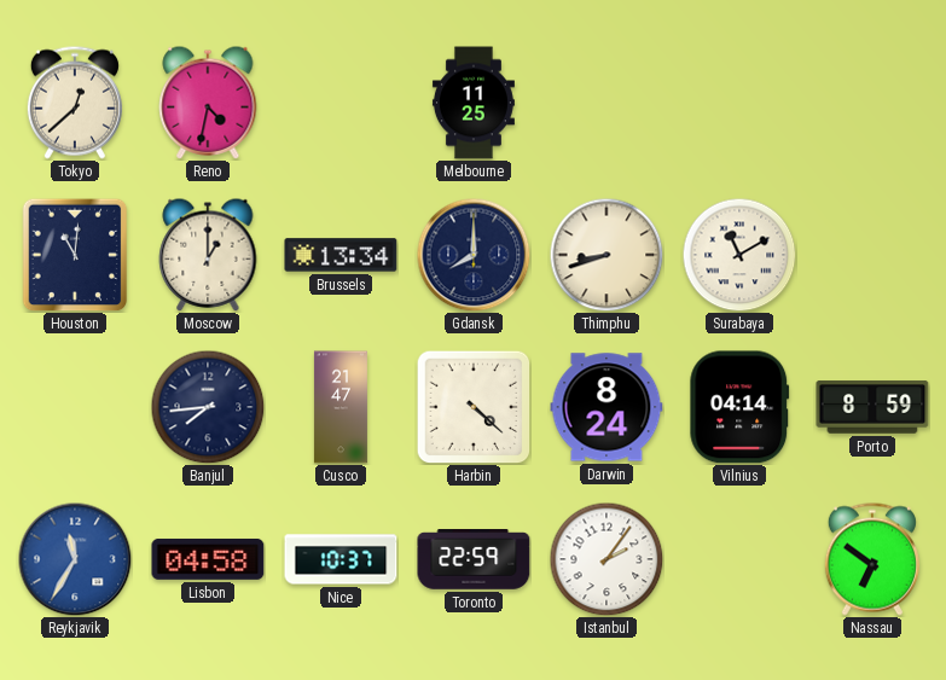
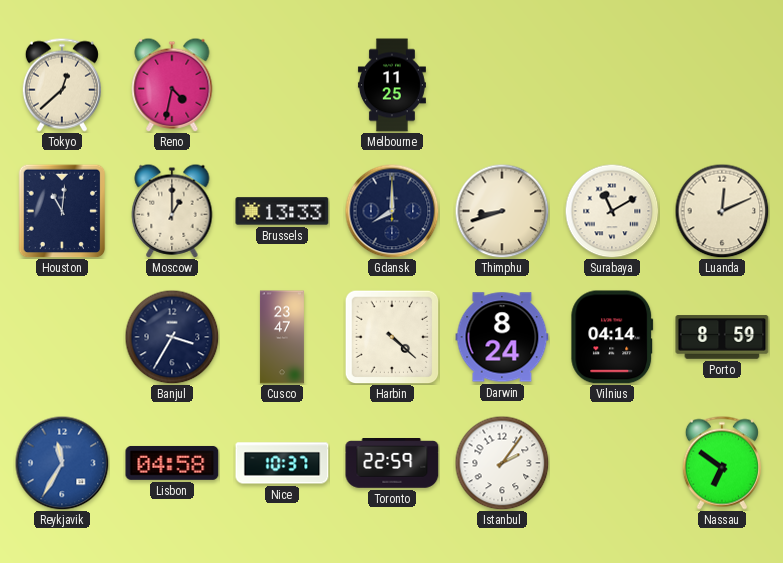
Brussels: 13:34 -> 13:33 (282, 211)
Luanda: none -> 12:11 (722, 211)
Banjul: 7:44 -> 3:35 (172, 337)
Cusco: 21:47 -> 23:47 (282, 337)
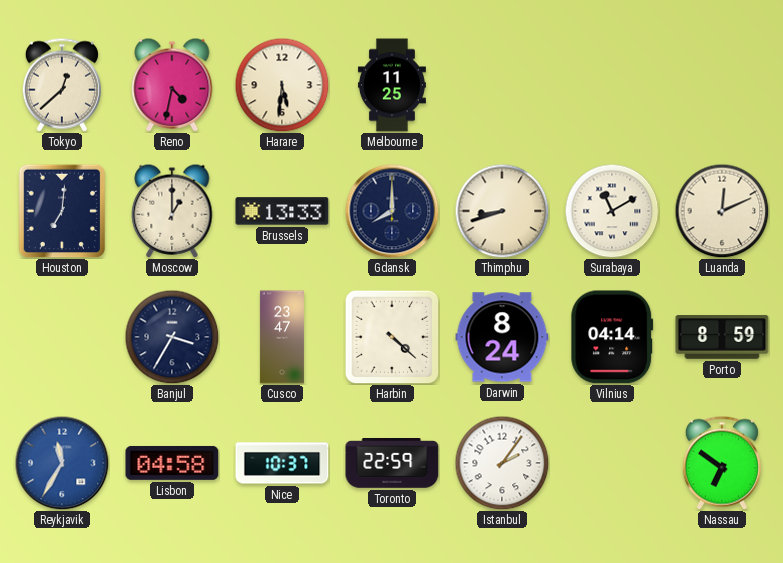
Harare: none -> 5:31 (282, 85)
Houston: 11:01 -> 7:01 (62, 211)
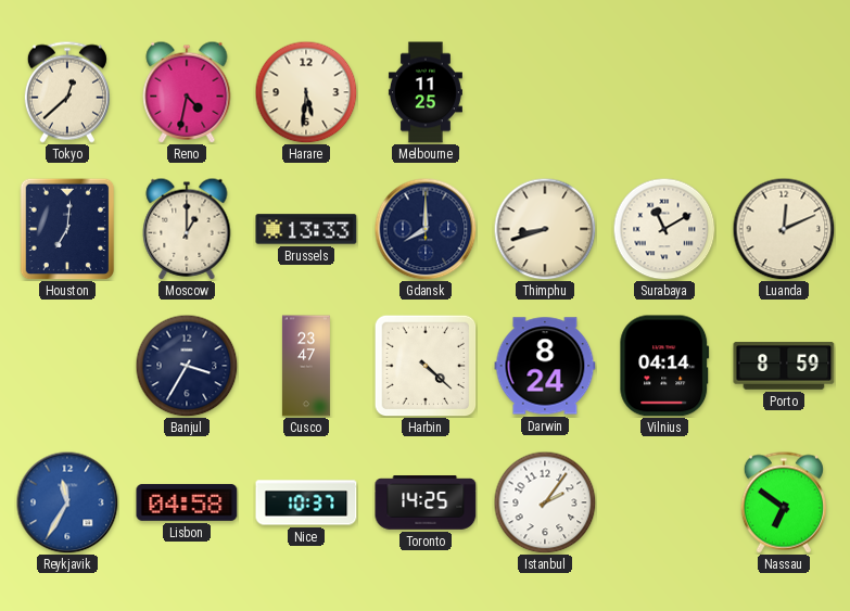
Toronto: 22:59 -> 14:25 (426, 504)
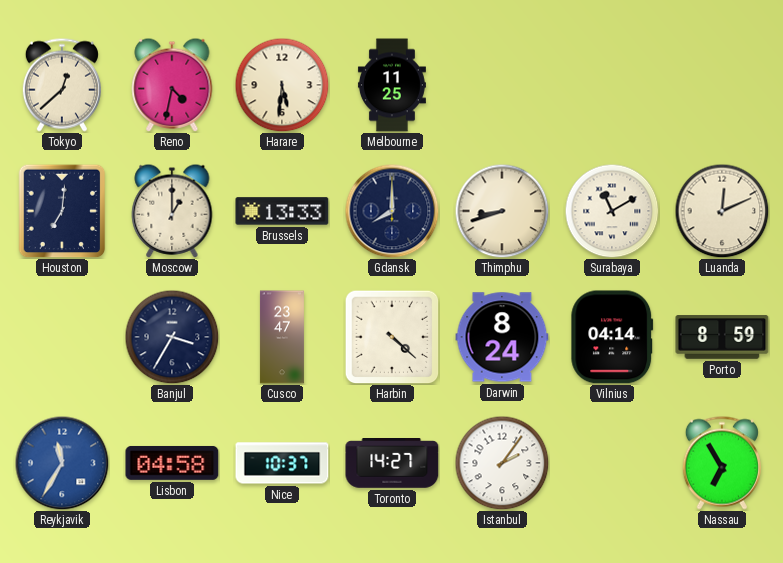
Toronto: 14:25 -> 14:27 (392, 464)
Nassau: 6:51 -> 6:55 (722, 463)
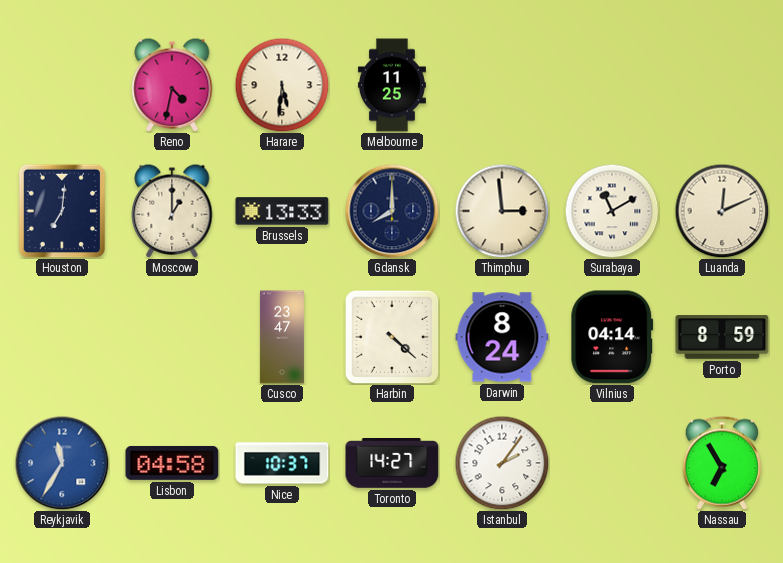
Tokyo: 12:38 -> none (62, 85)
Thimphu: 8:42 -> 2:59 (502, 211)
Banjul: 3:35 -> none (172, 337)
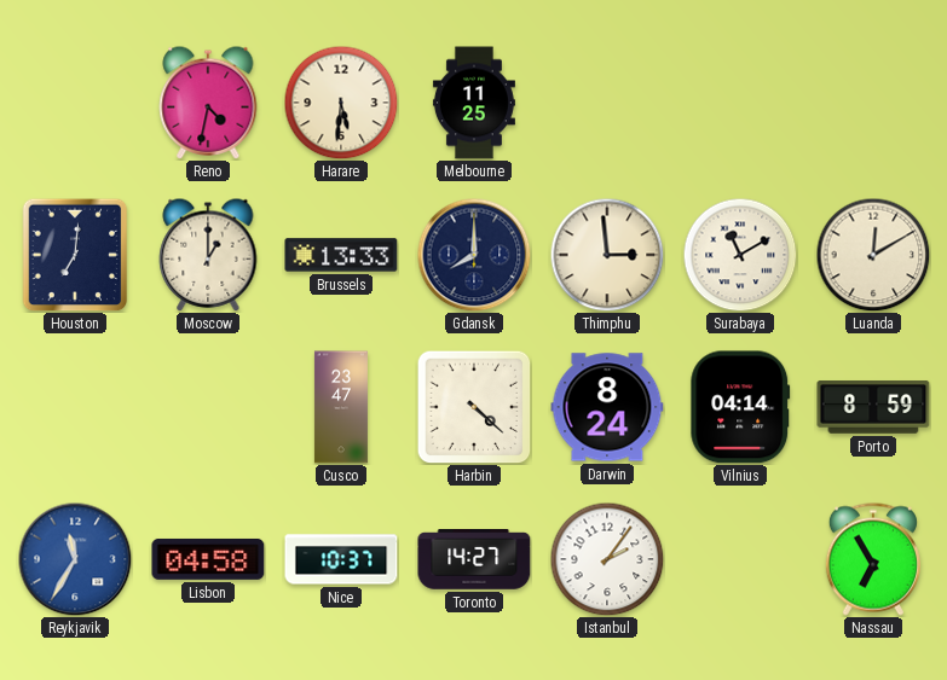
Luanda: 12:11 -> 12:10 (873, 255)
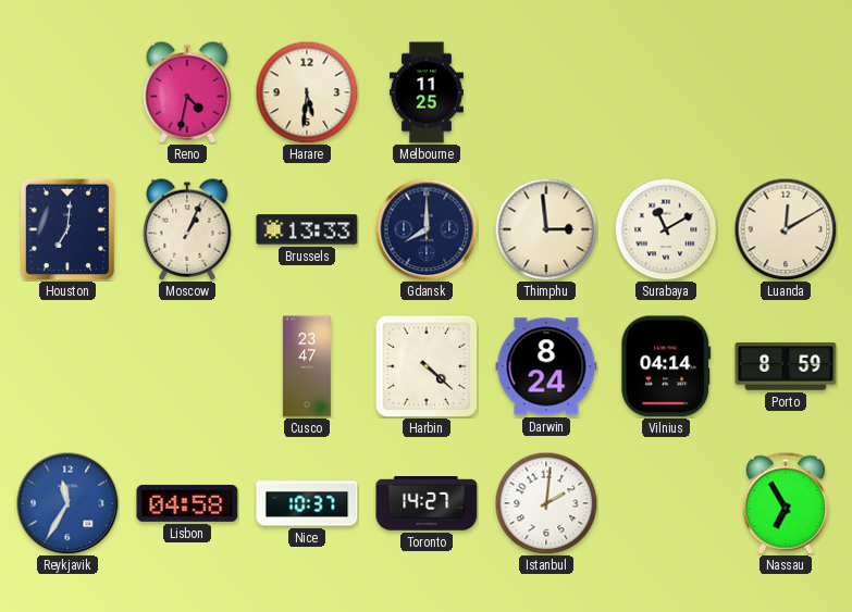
Moscow: 1:00 -> 1:04 (187, 229)
Istanbul: 2:06 -> 2:01 (546, 503)
